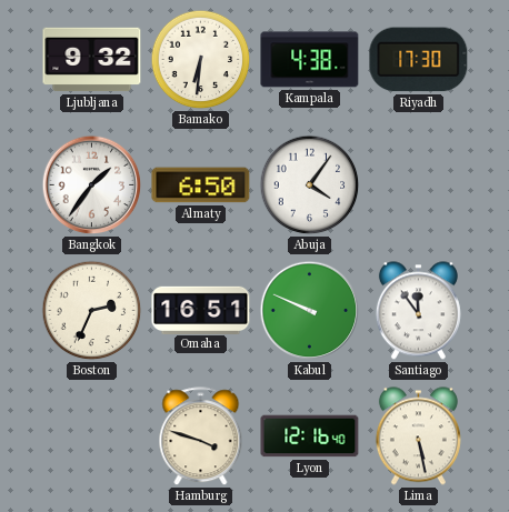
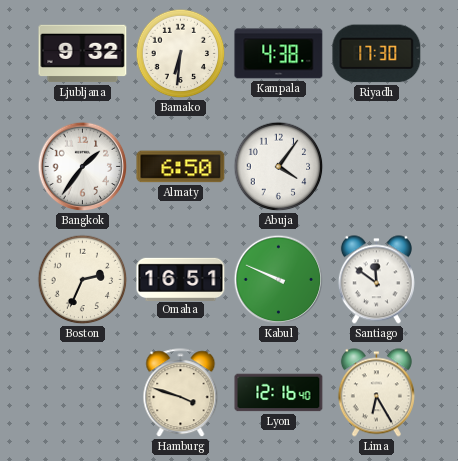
Santiago: 11:54 -> 11:51 (376, 280)
Lima: 5:28 -> 6:25 (376, 393)
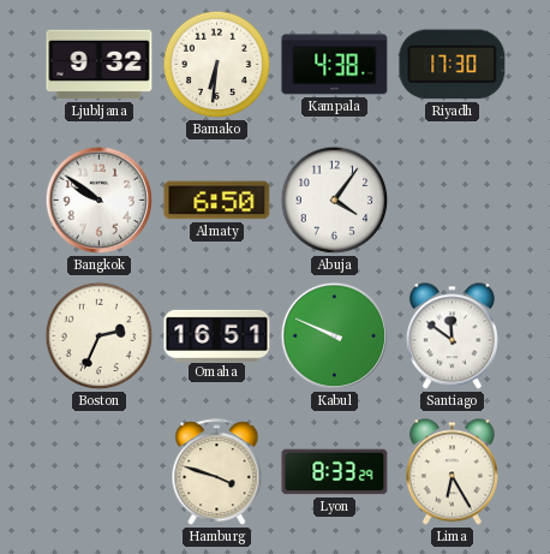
Bangkok: 1:36 -> 9:51 (100, 201)
Lyon: 12:16 -> 8:33 (335, 472)
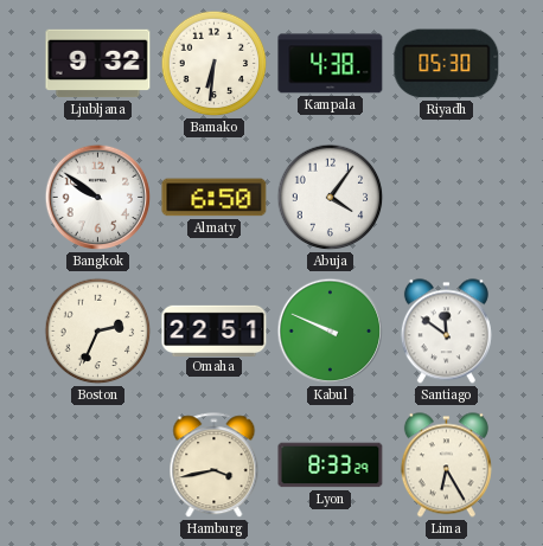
Riyadh: 17:30 -> 05:30 (447, 64)
Omaha: 16:51 -> 22:51 (215, 330)
Hamburg: 3:48 -> 3:43 (215, 465)
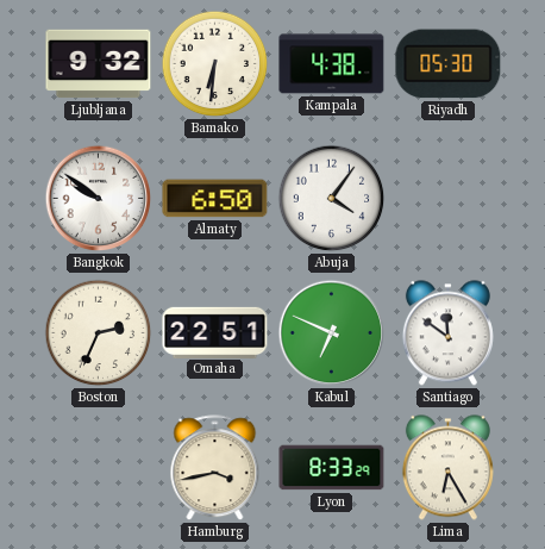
Kabul: 9:49 -> 6:49 (332, 333)
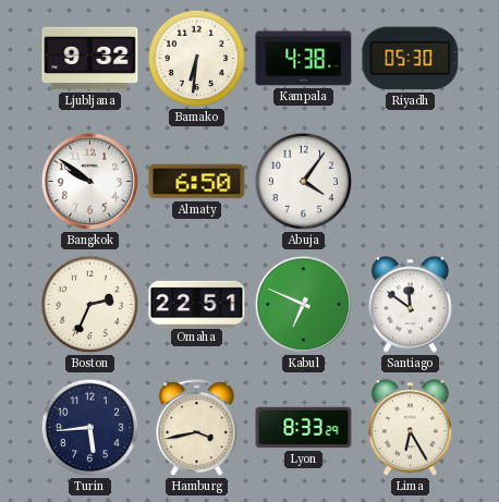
Turin: none -> 5:44 (90, 428)
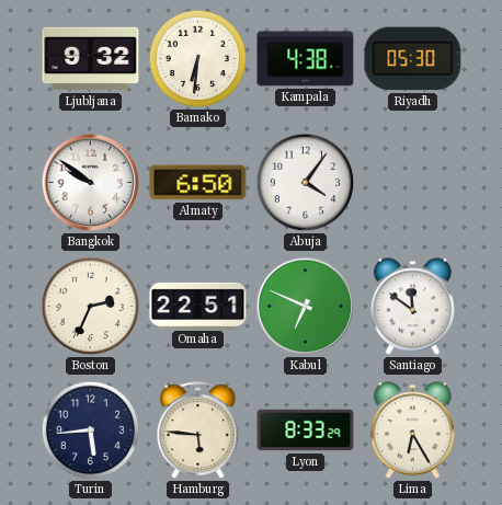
Hamburg: 3:43 -> 5:46 (198, 431)
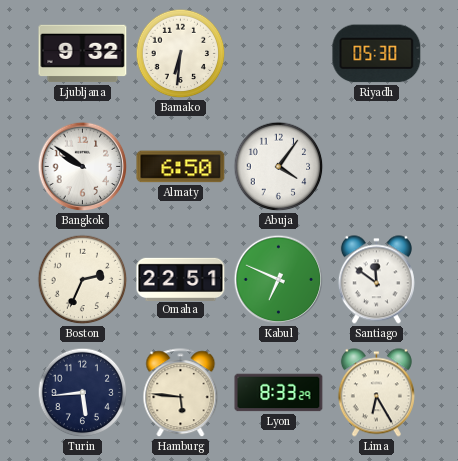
Kampala: 4:38 -> none (306, 59)
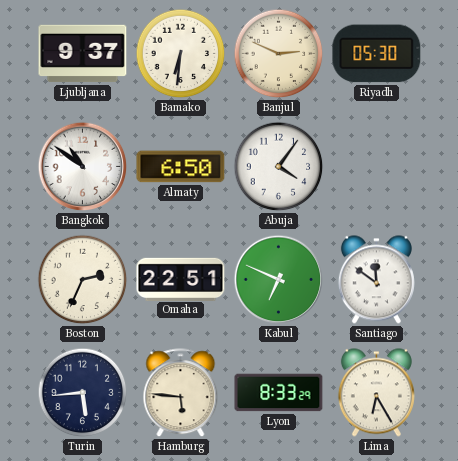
Ljubljana: 9:32 -> 9:37 (83, 54)
Banjul: none -> 2:49 (279, 54)
Bangkok: 9:51 -> 10:51 (83, 167)
